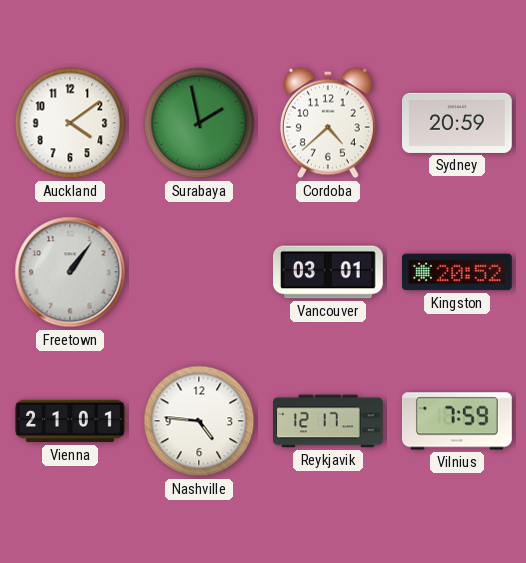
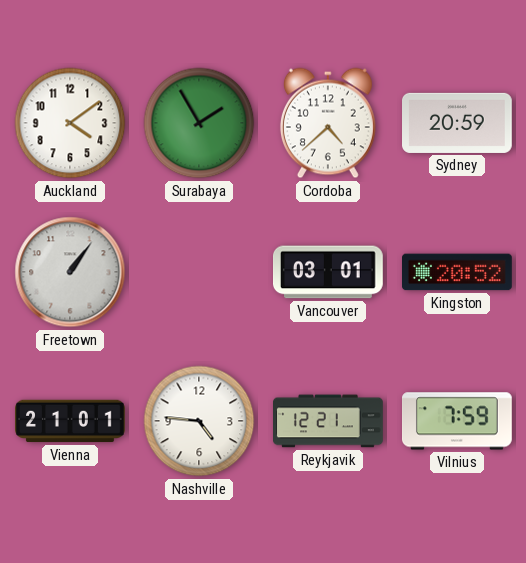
Surabaya: 1:58 -> 1:55 (199, 123)
Reykjavik: 12:17 -> 12:21 (329, 421)
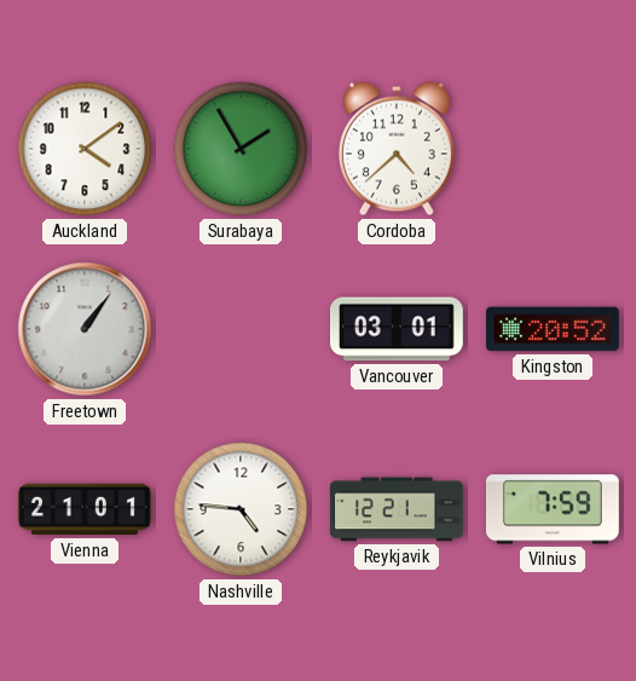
Sydney: 20:59 -> none (458, 123)
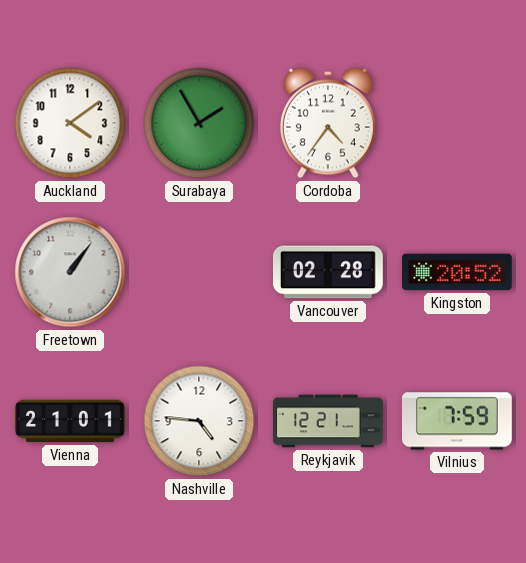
Cordoba: 4:38 -> 4:36 (328, 123)
Vancouver: 03:01 -> 02:28 (329, 272)
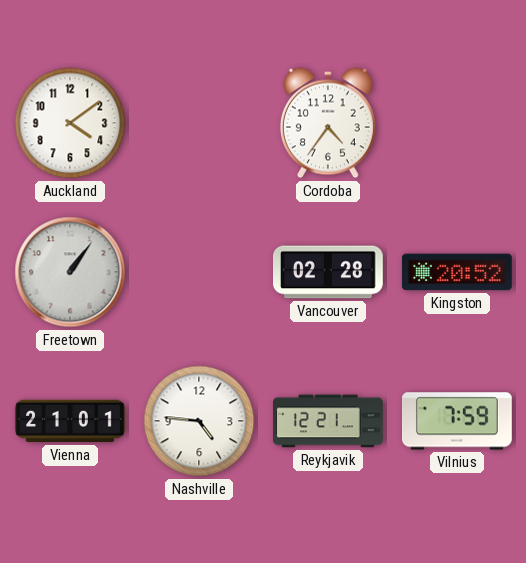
Surabaya: 1:55 -> none (199, 123)
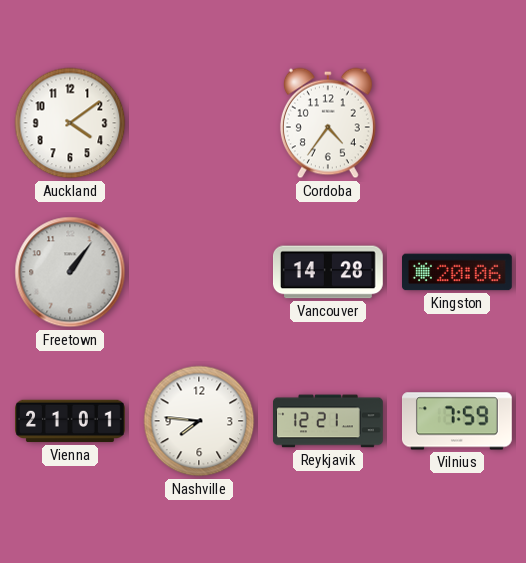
Vancouver: 02:28 -> 14:28 (329, 272)
Kingston: 20:52 -> 20:06 (458, 272)
Nashville: 4:46 -> 7:46 (199, 421)
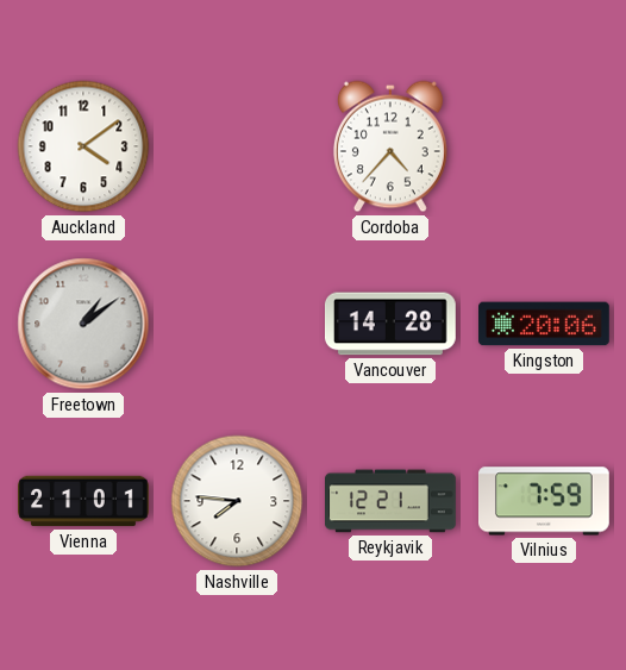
Cordoba: 4:36 -> 4:37 (390, 146)
Freetown: 1:06 -> 1:09 (83, 324)
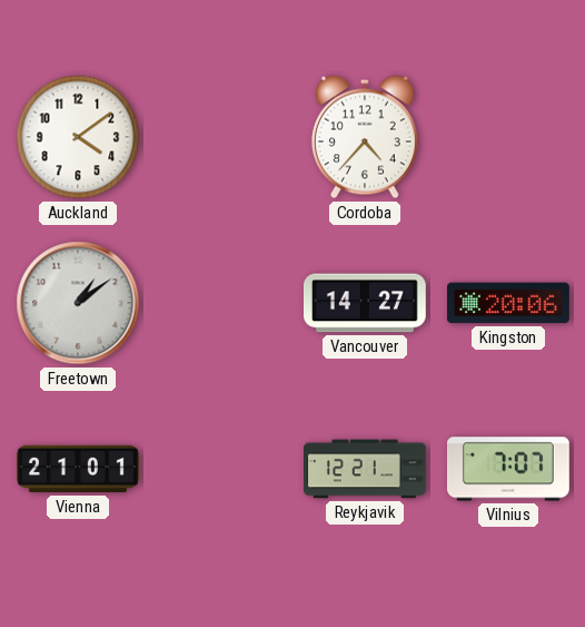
Vancouver: 14:28 -> 14:27 (366, 303)
Nashville: 7:46 -> none (237, 501)
Vilnius: 7:59 -> 7:07 (509, 469)
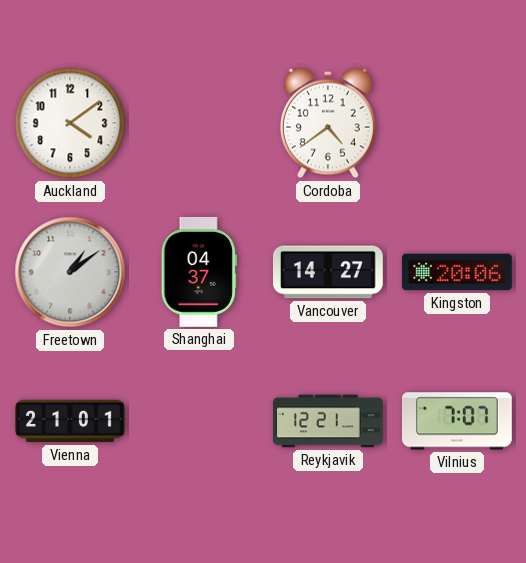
Cordoba: 4:37 -> 4:39 (328, 123)
Shanghai: none -> 04:37 (199, 272)
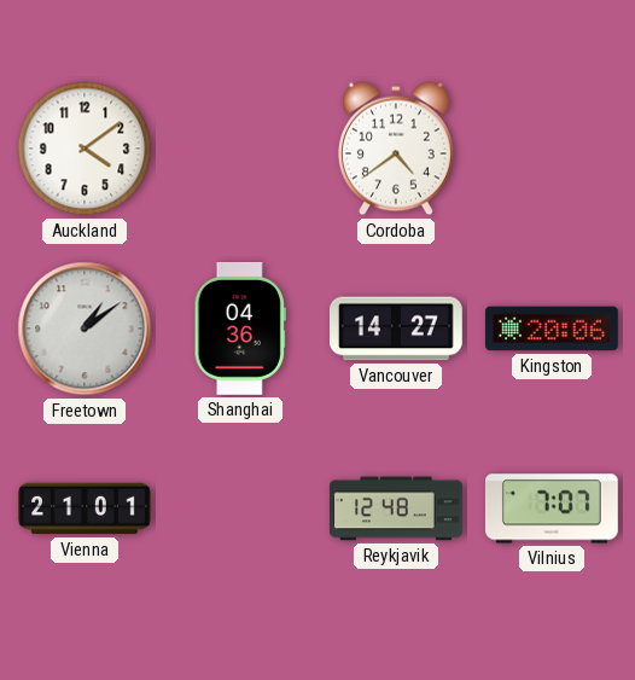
Shanghai: 04:37 -> 04:36 (240, 329)
Reykjavik: 12:21 -> 12:48 (397, 508)
